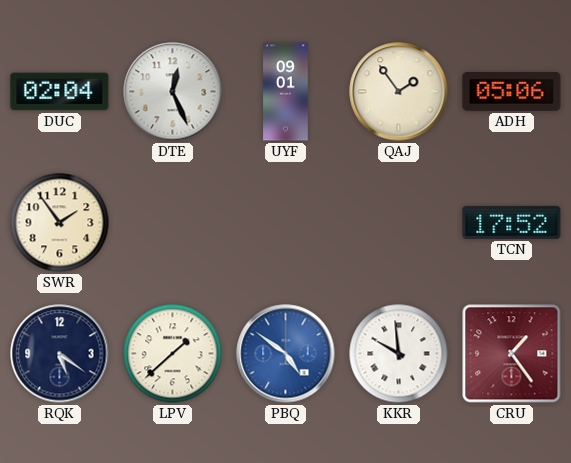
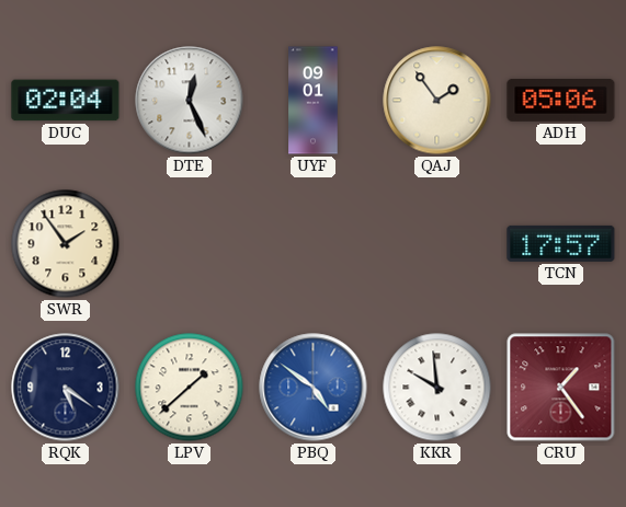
TCN: 17:52 -> 17:57 (561, 243)
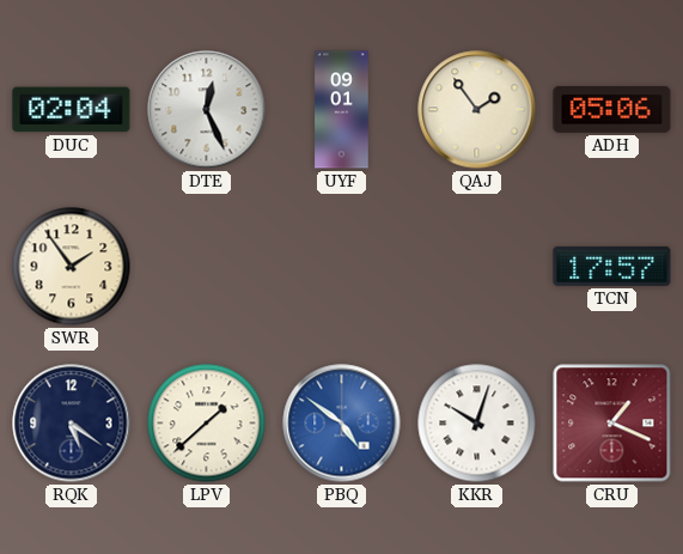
KKR: 9:59 -> 10:03 (477, 424)
CRU: 1:24 -> 1:19 (612, 424)
